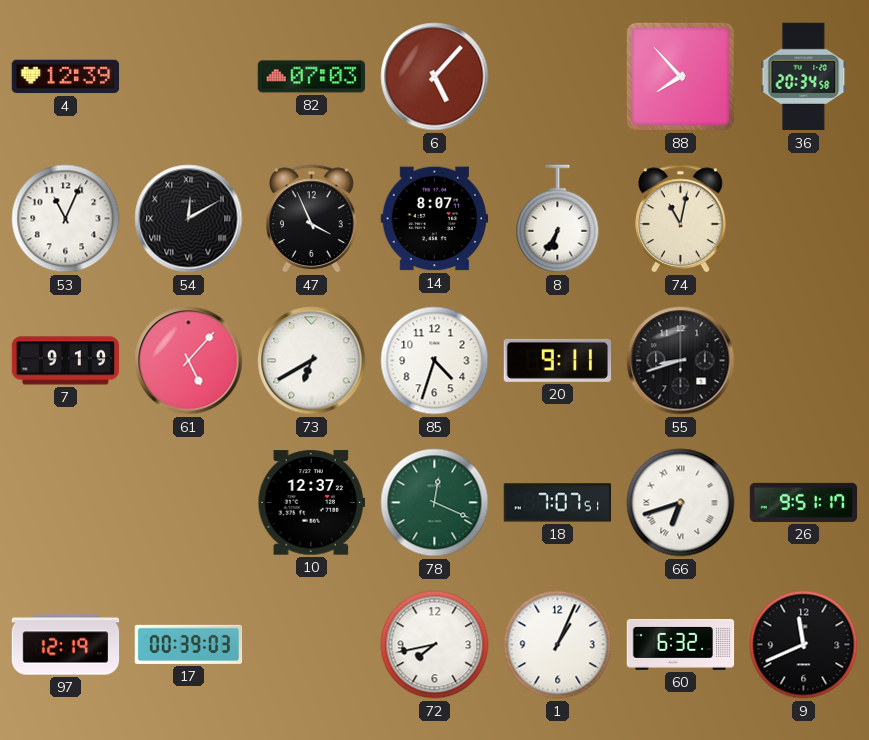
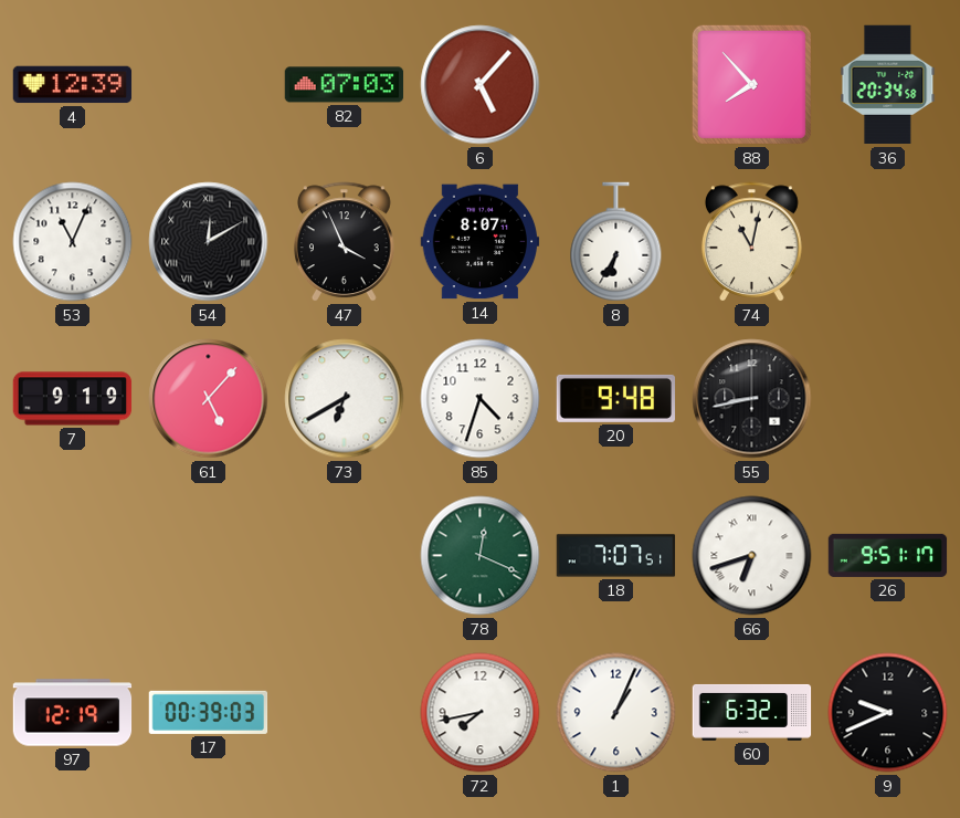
20: 9:11 -> 9:48 (616, 398)
55: 8:42 -> 8:43 (752, 399)
10: 12:37 -> none (312, 503)
9: 11:41 -> 9:41 (888, 713)
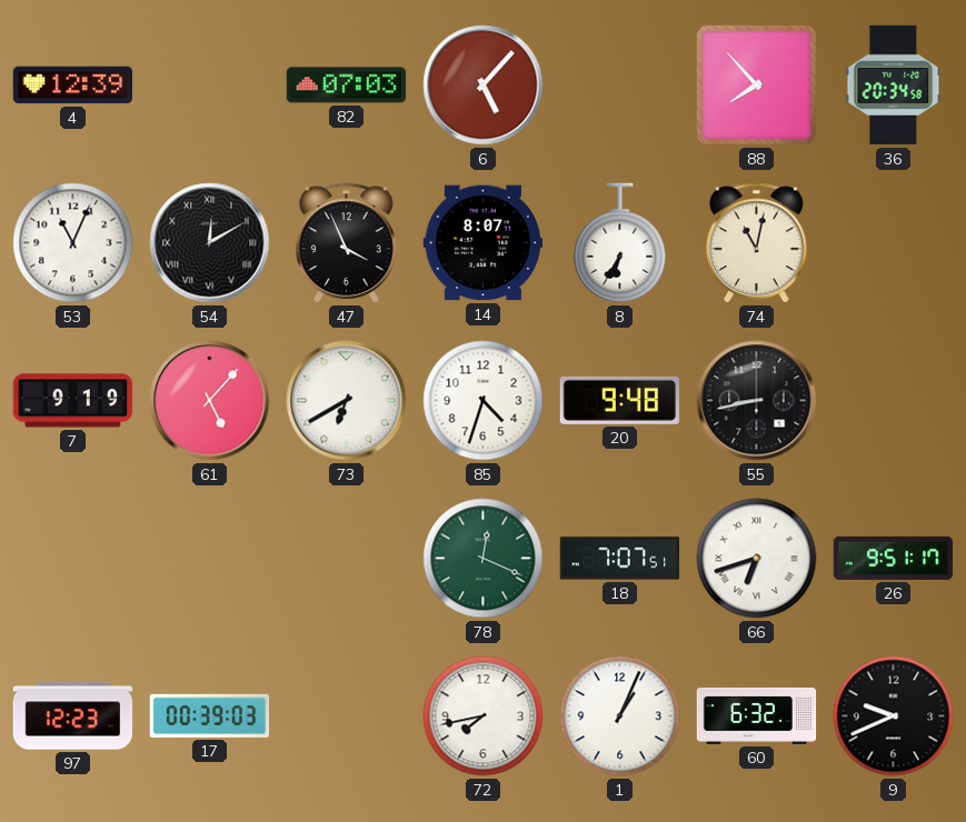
97: 12:19 -> 12:23 (73, 716)
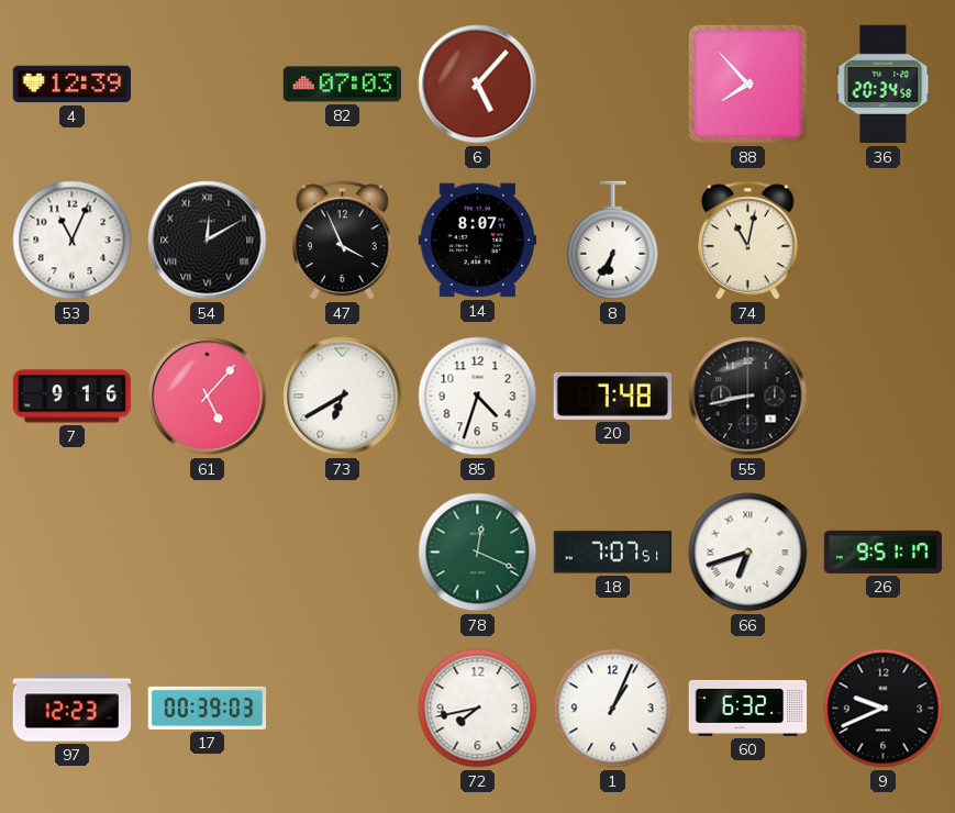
7: 9:19 -> 9:16 (73, 397)
20: 9:48 -> 7:48 (613, 396)
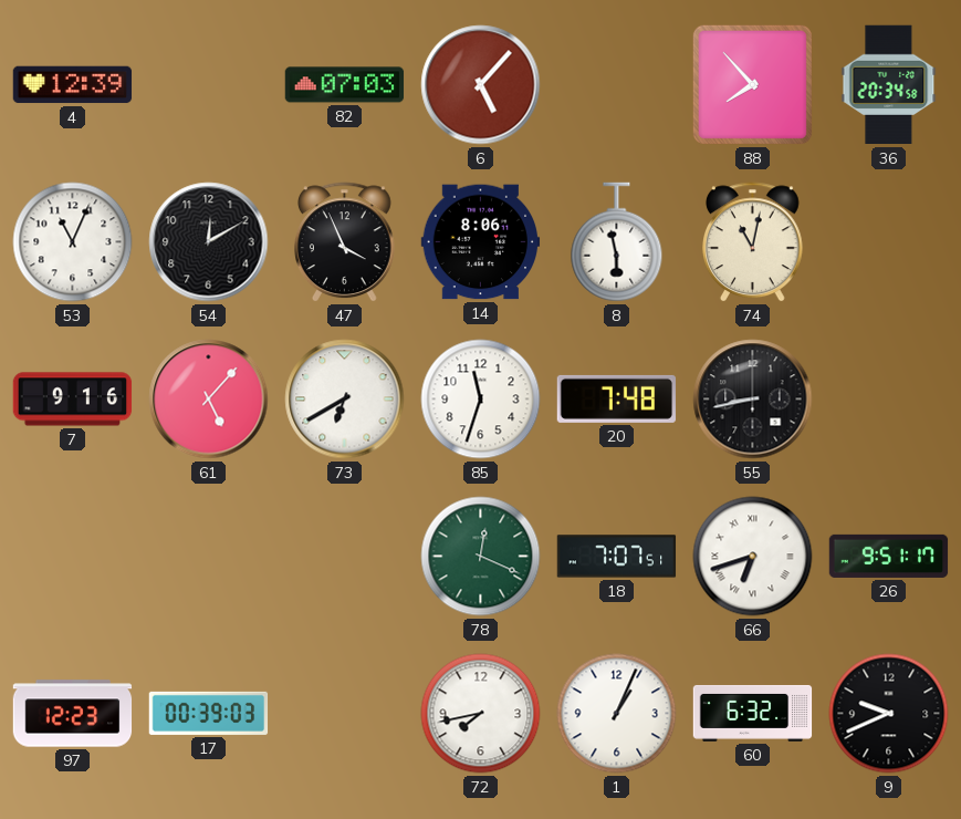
54 numerals: Roman -> Arabic (209, 242)
14: 8:07 -> 8:06 (481, 242)
8: 6:35 -> 5:58 (617, 242)
85: 4:33 -> 11:33 (481, 400)
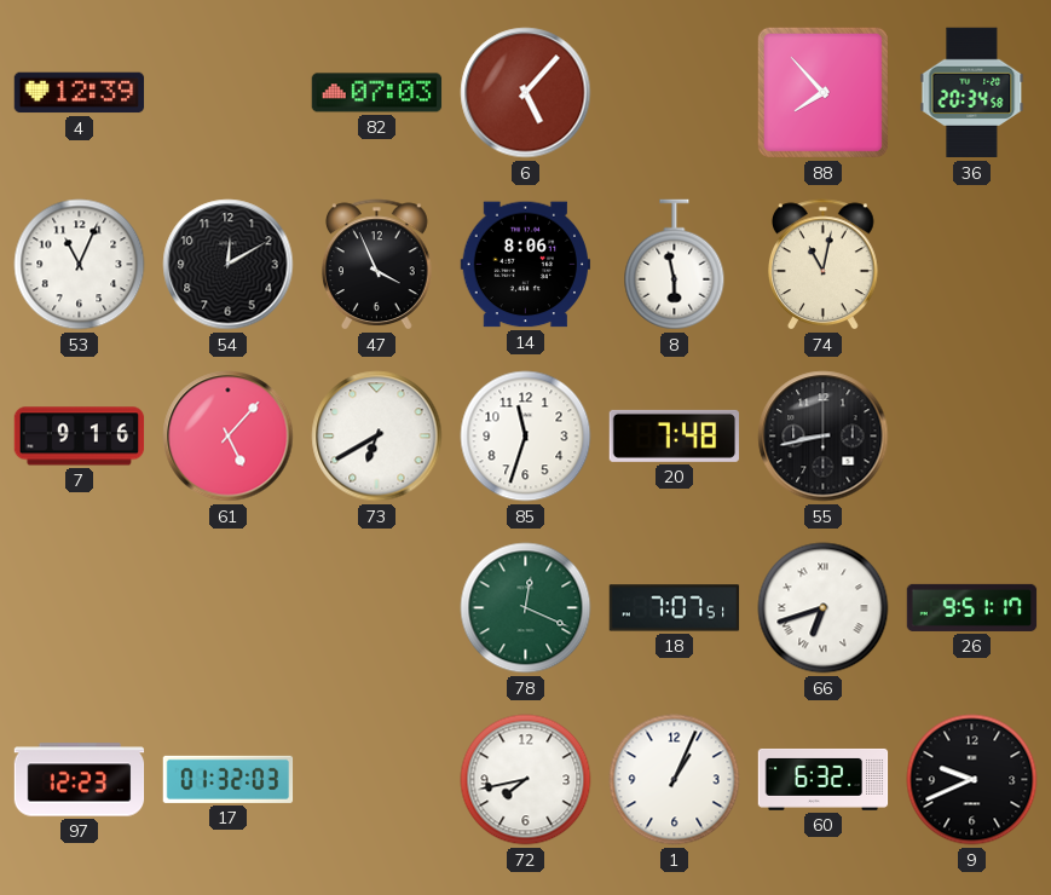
17: 00:39 -> 01:32 (229, 779)
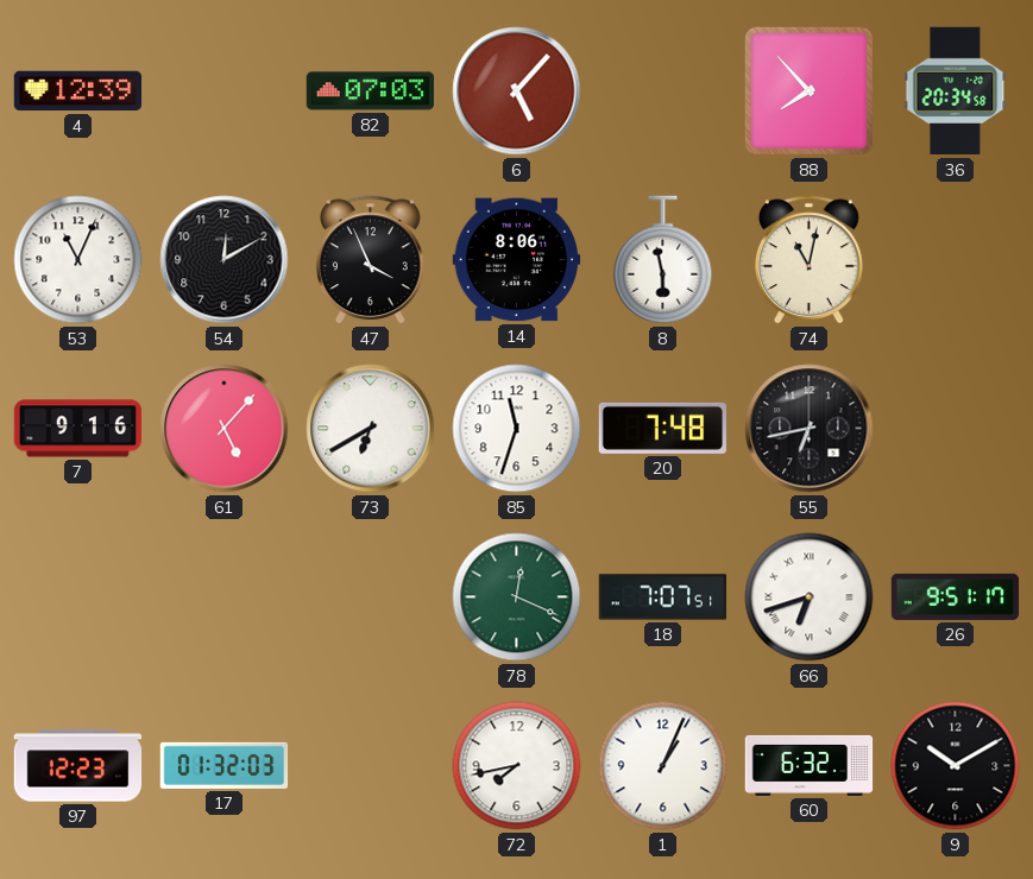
55: 8:43 -> 6:43 (810, 429)
9: 9:41 -> 10:10 (956, 766)
